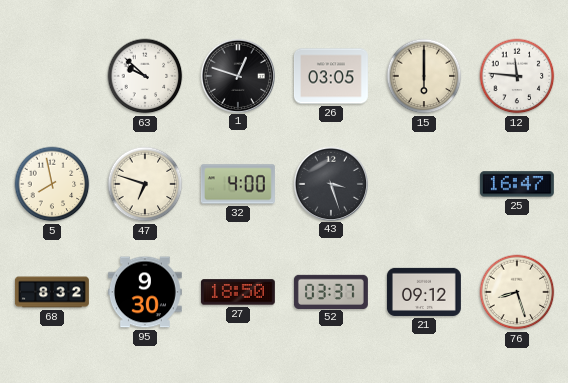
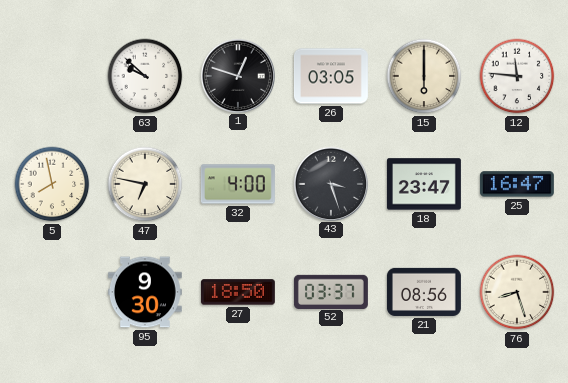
47: 6:48 -> 6:47 (145, 184)
18: none -> 23:47 (424, 184)
68: 8:32 -> none (52, 292)
21: 09:12 -> 08:56 (424, 292)
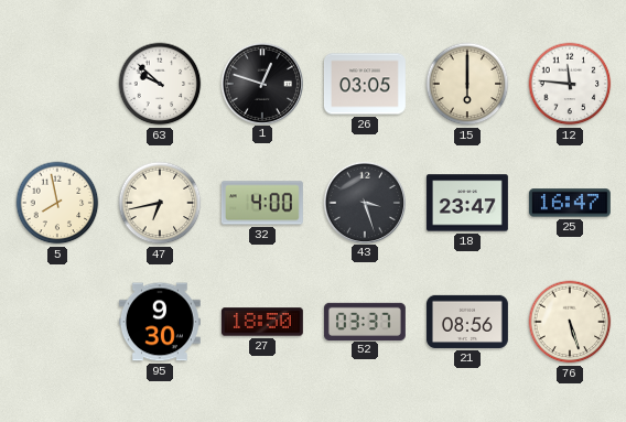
47: 6:47 -> 6:43 (160, 203)
76: 8:27 -> 5:27 (570, 322)
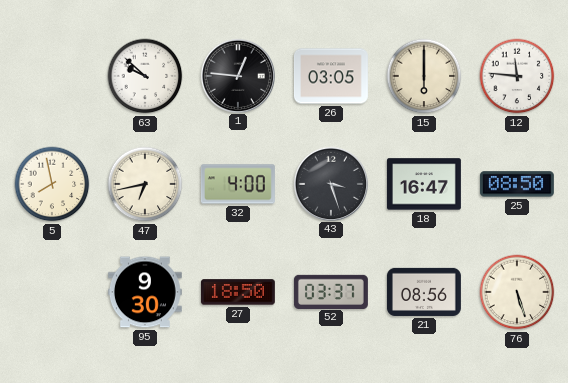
1: 12:48 -> 12:46 (237, 75)
18: 23:47 -> 16:47 (424, 184)
25: 16:47 -> 08:50 (517, 184)
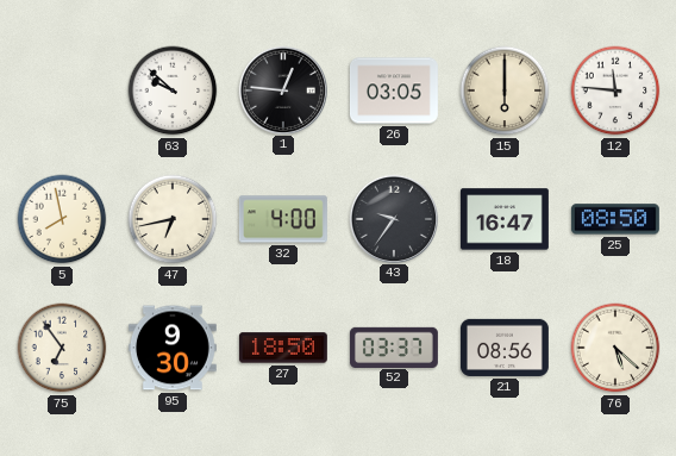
43: 3:27 -> 9:36 (393, 218)
75: none -> 6:54 (62, 348)
76: 5:27 -> 5:22 (615, 348)
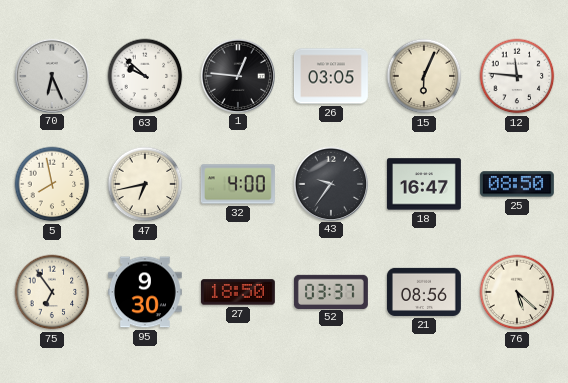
70: none -> 6:26 (51, 75)
15: 6:00 -> 6:04 (424, 76)
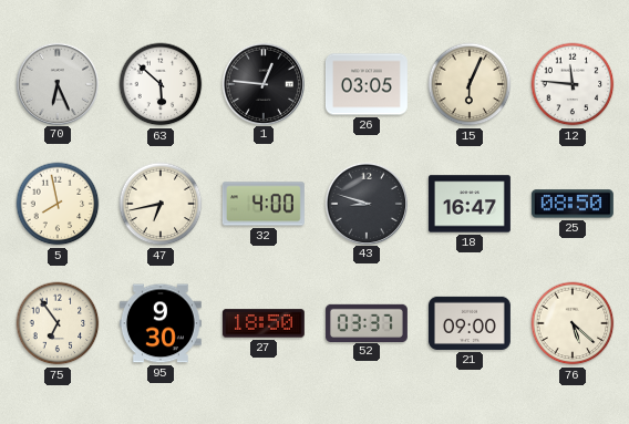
63: 9:52 -> 5:52 (161, 84)
43: 9:36 -> 8:48 (365, 203)
21: 08:56 -> 09:00 (470, 323)
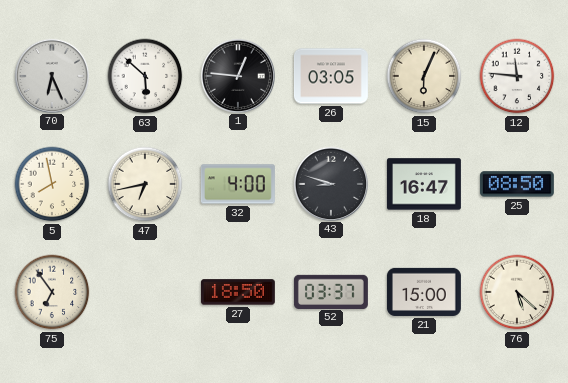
95: 9:30 -> none (161, 323)
21: 09:00 -> 15:00 (424, 292)
